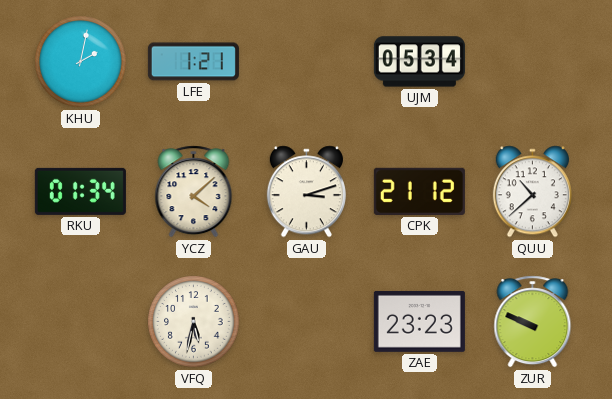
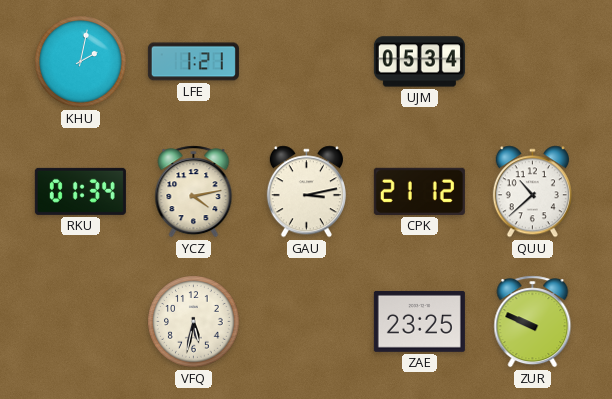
YCZ: 4:08 -> 4:13 (194, 192)
GAU: 3:12 -> 3:13 (306, 192)
ZAE: 23:23 -> 23:25 (419, 321)
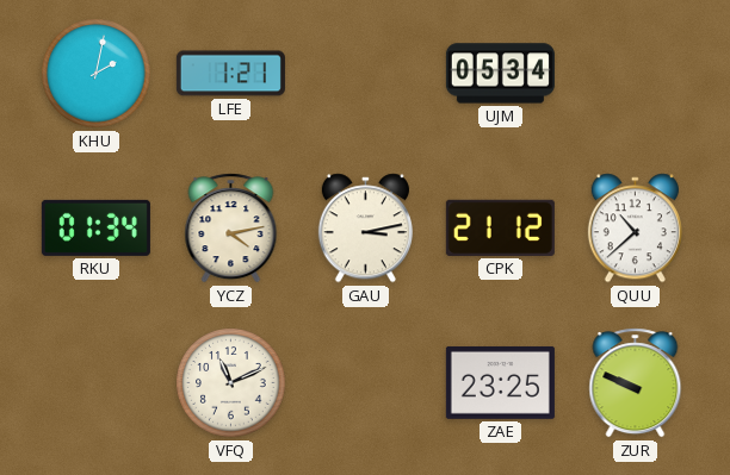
VFQ: 5:32 -> 11:11 (231, 383)
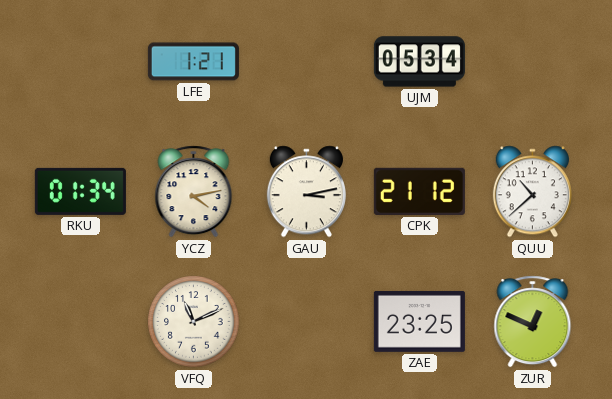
KHU: 2:02 -> none (97, 74)
ZUR: 9:49 -> 12:49 (533, 322)
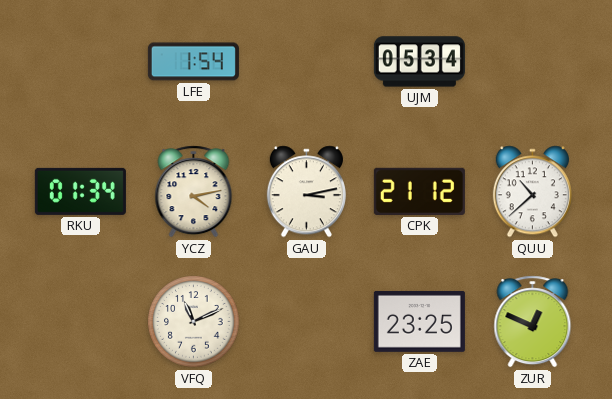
LFE: 1:21 -> 1:54 (193, 62)
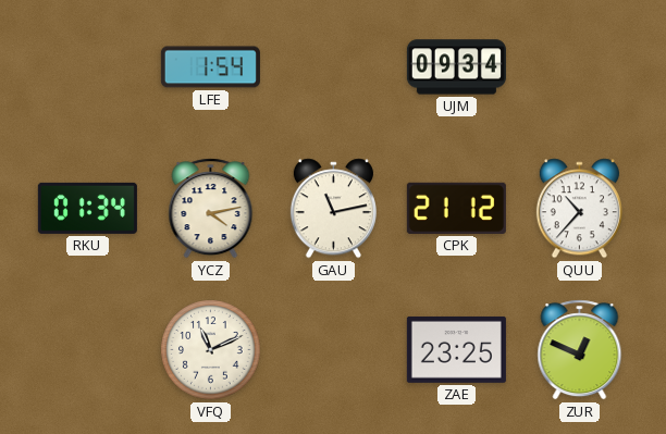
UJM: 05:34 -> 09:34 (456, 67)
GAU: 3:13 -> 11:13 (333, 209)
QUU: 10:38 -> 10:37 (579, 209)
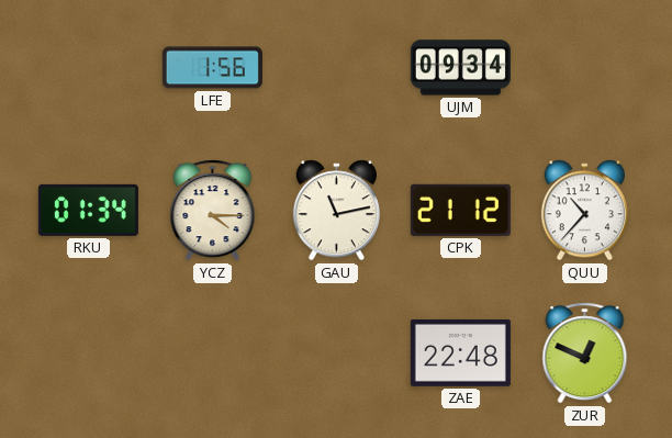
LFE: 1:54 -> 1:56 (212, 68)
YCZ: 4:13 -> 4:15 (213, 211)
VFQ: 11:11 -> none (211, 350)
ZAE: 23:25 -> 22:48 (460, 352)
